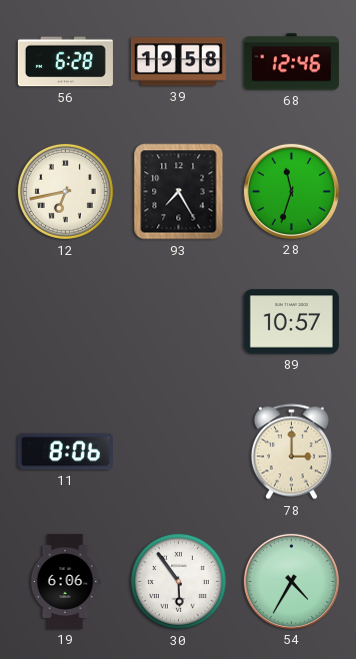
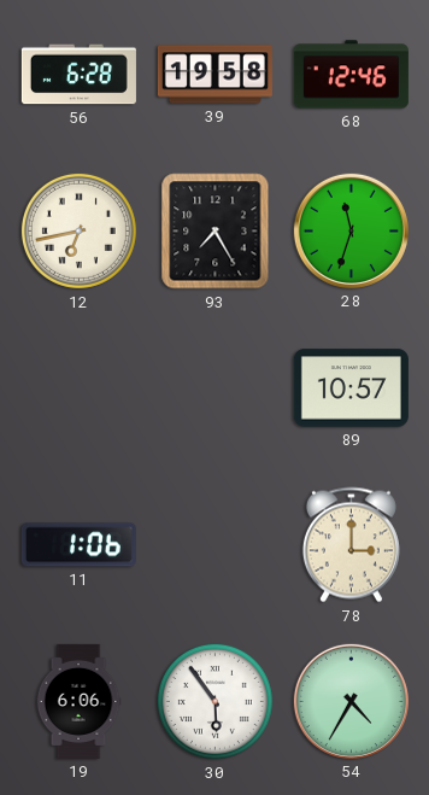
11: 8:06 -> 1:06 (78, 545)
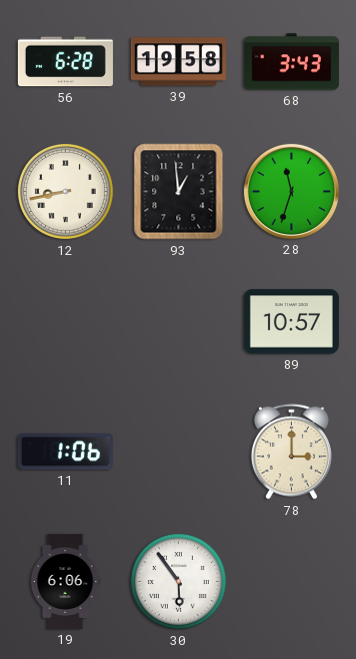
68: 12:46 -> 3:43 (291, 62)
12: 6:43 -> 8:43 (65, 191)
93: 7:25 -> 12:59 (179, 192)
54: 4:35 -> none (351, 701)
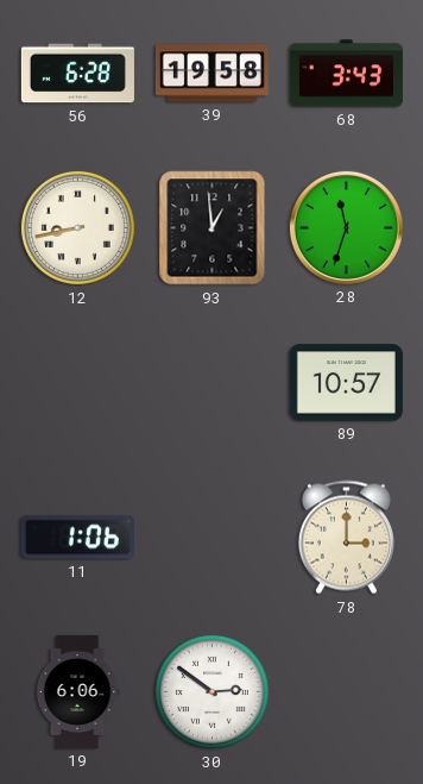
30: 5:54 -> 2:51 (211, 691)
